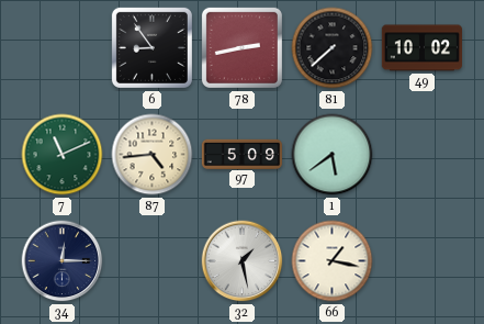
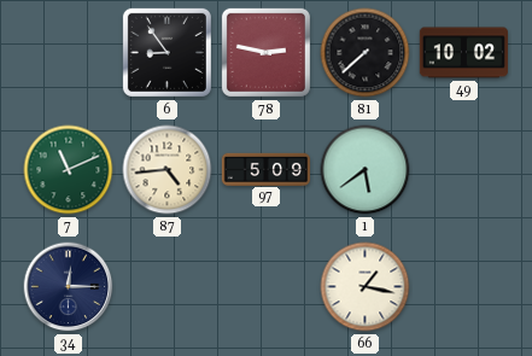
78: 2:43 -> 2:47 (265, 52)
32: 1:28 -> none (243, 261)
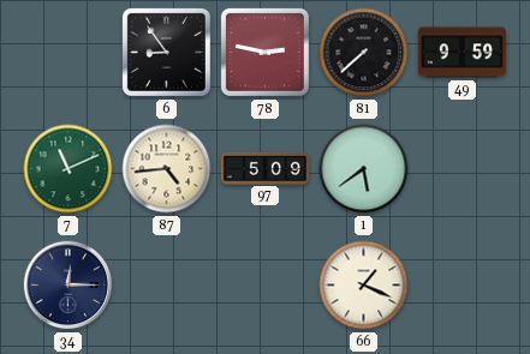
49: 10:02 -> 9:59 (461, 53)
66: 1:17 -> 1:19 (364, 286)
